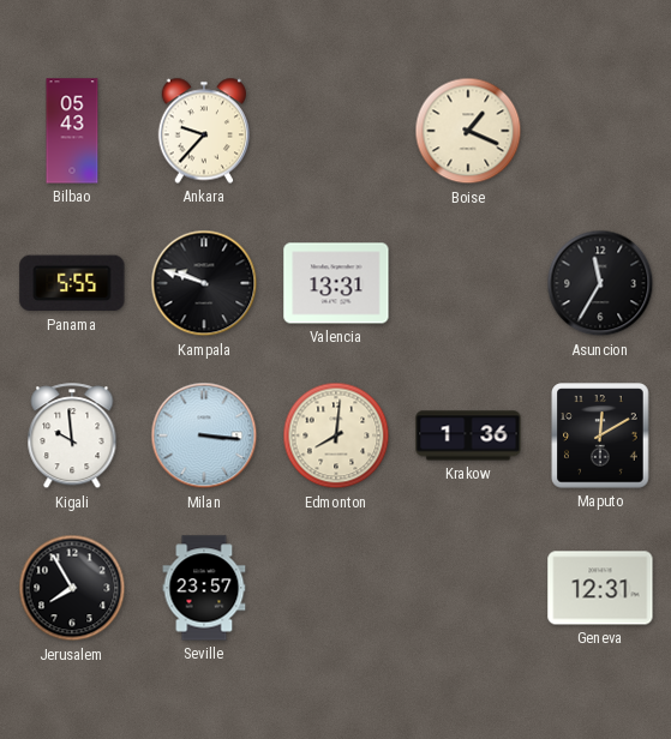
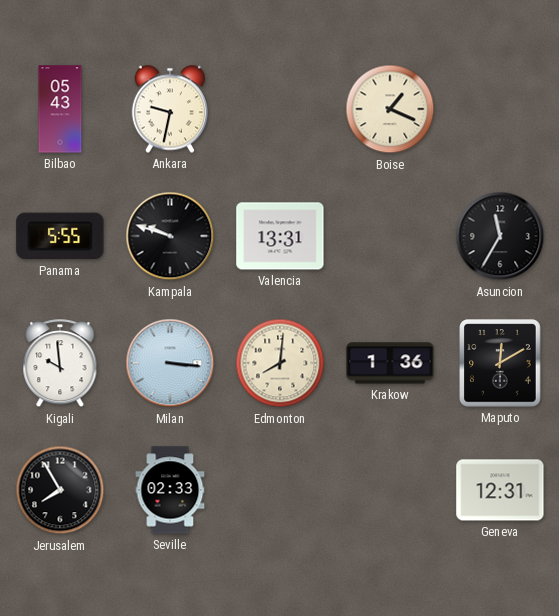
Ankara: 9:37 -> 9:32 (170, 109)
Seville: 23:57 -> 02:33 (170, 490)
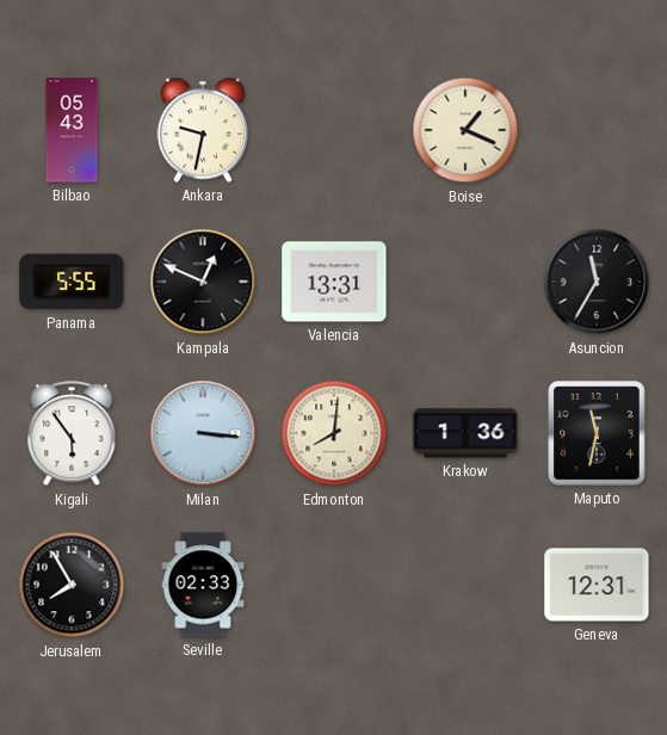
Kampala: 9:48 -> 12:49 (203, 282)
Kigali: 9:59 -> 5:54 (72, 434)
Maputo: 12:10 -> 11:32 (597, 433)
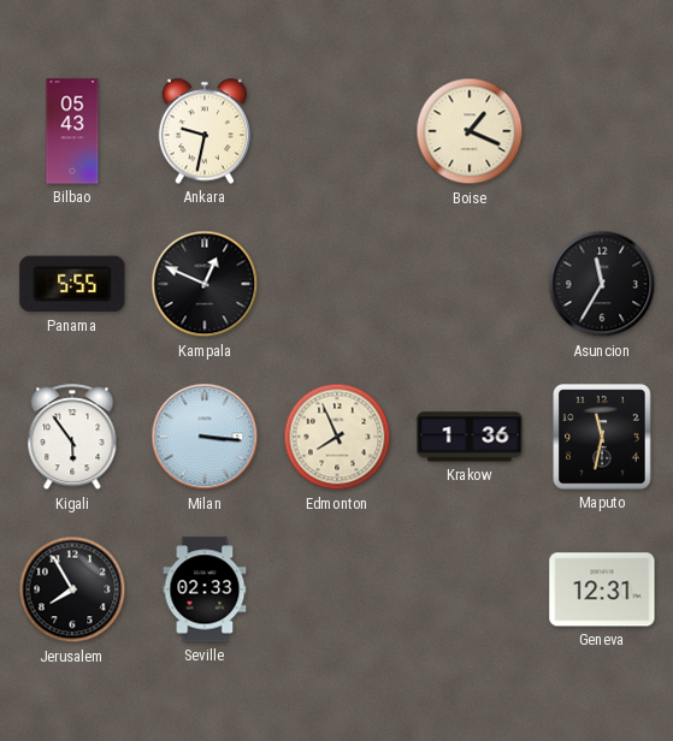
Valencia: 13:31 -> none (334, 282)
Edmonton: 8:01 -> 7:56 (337, 437)
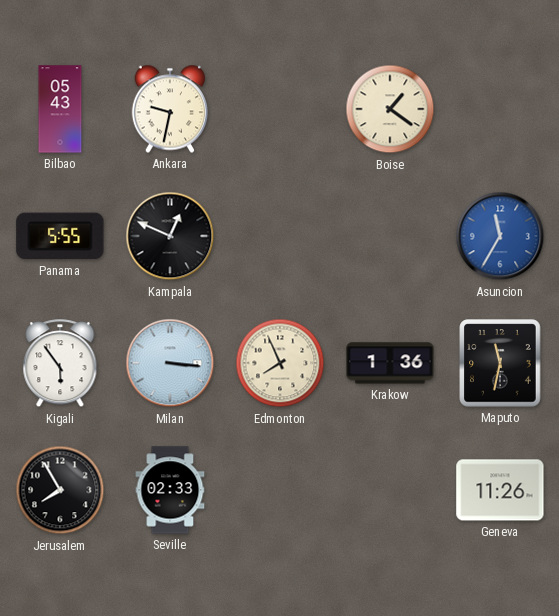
Boise: 1:19 -> 1:21 (390, 109)
Asuncion dial: black -> blue (500, 236)
Geneva: 12:31 -> 11:26 (500, 490)
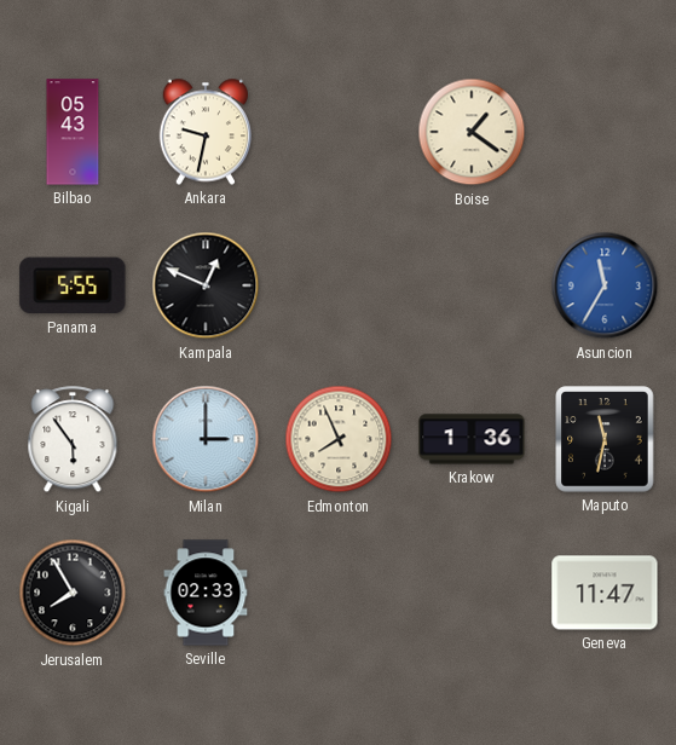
Milan: 3:16 -> 3:00 (206, 439)
Geneva: 11:26 -> 11:47 (605, 593)
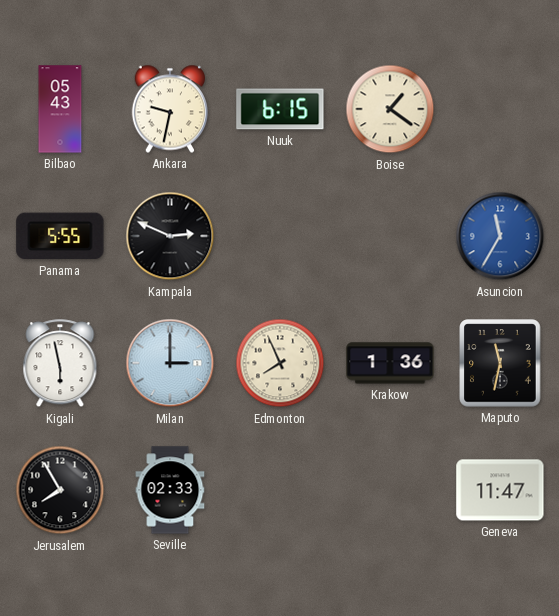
Nuuk: none -> 6:15 (280, 109)
Kampala: 12:49 -> 2:49 (170, 236)
Kigali: 5:54 -> 5:58 (60, 364)
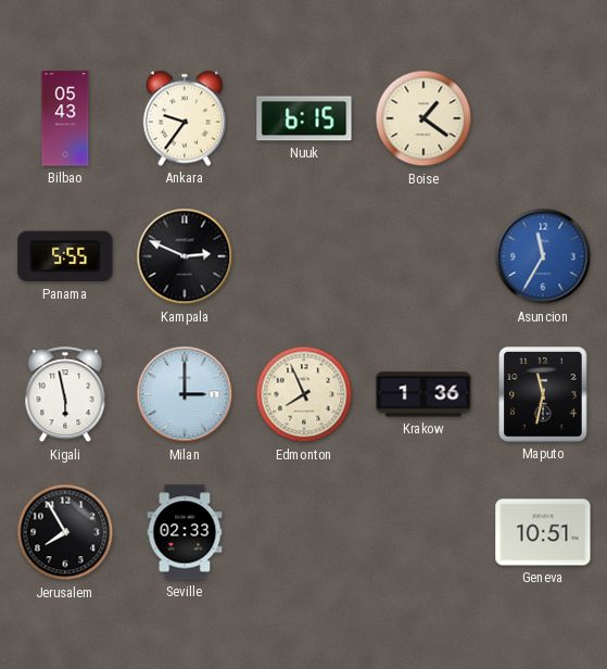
Ankara: 9:32 -> 9:36 (185, 118)
Geneva: 11:47 -> 10:51 (543, 532)
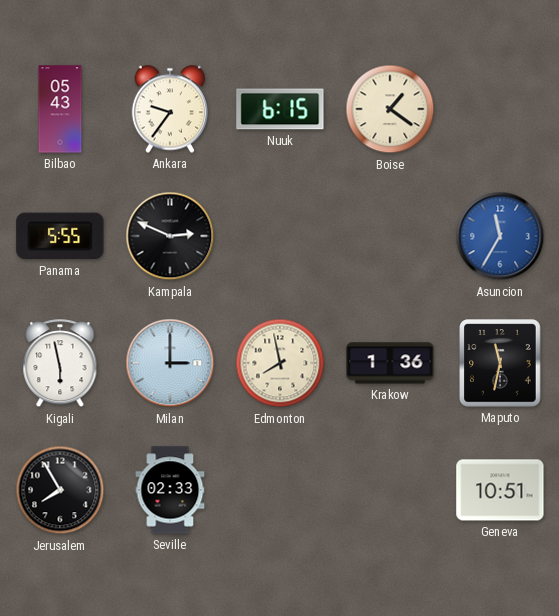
Edmonton: 7:56 -> 7:58 (280, 363)
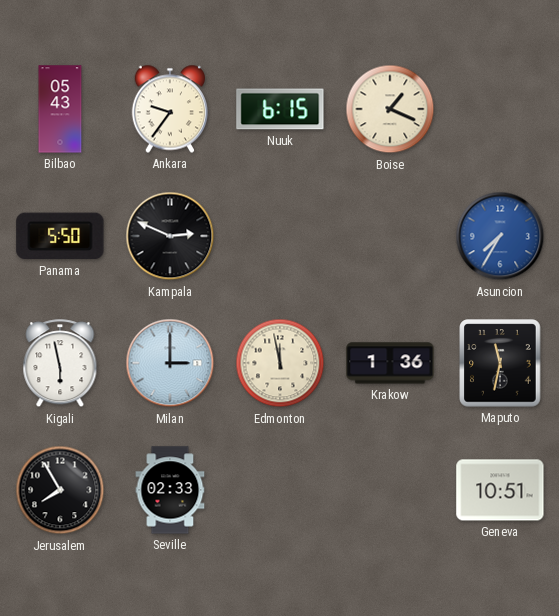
Boise: 1:21 -> 1:19 (390, 109)
Panama: 5:55 -> 5:50 (60, 236)
Asuncion: 11:35 -> 7:35 (500, 236)
Edmonton: 7:58 -> 11:58 (280, 363)
